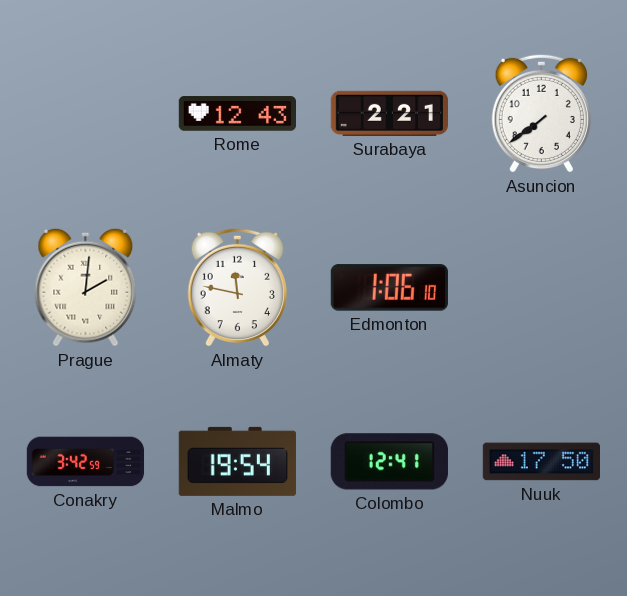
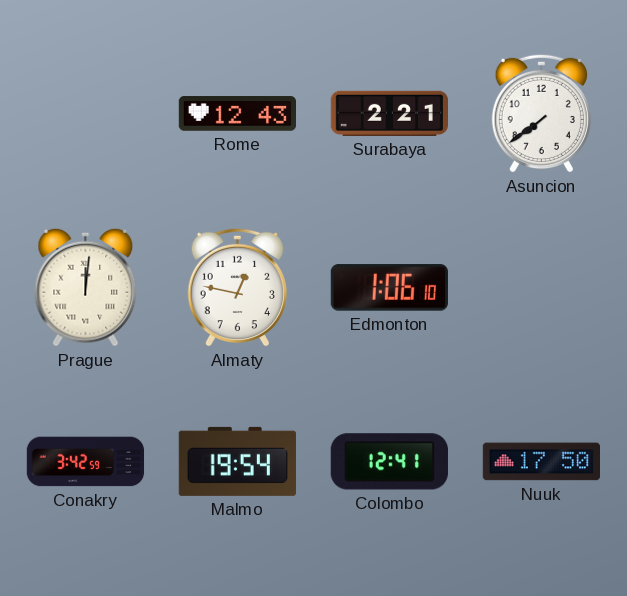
Prague: 2:01 -> 12:01 (86, 287)
Almaty: 11:47 -> 12:47 (237, 287)
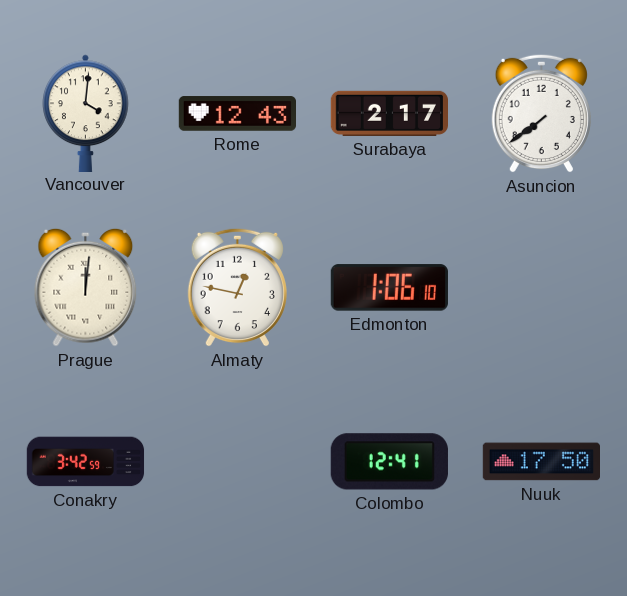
Vancouver: none -> 4:01 (86, 113)
Surabaya: 2:21 -> 2:17 (389, 113)
Malmo: 19:54 -> none (237, 461)
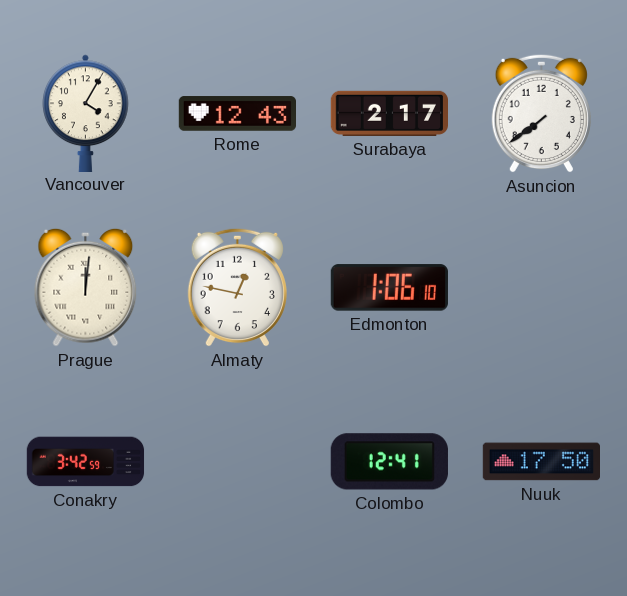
Vancouver: 4:01 -> 4:05 (86, 113)
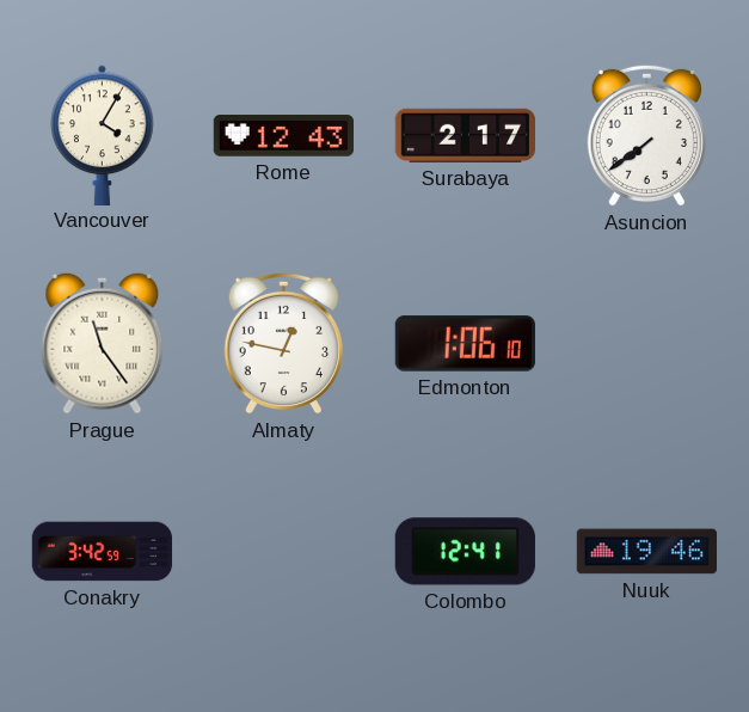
Prague: 12:01 -> 11:24 (103, 343)
Nuuk: 17:50 -> 19:46 (646, 552)
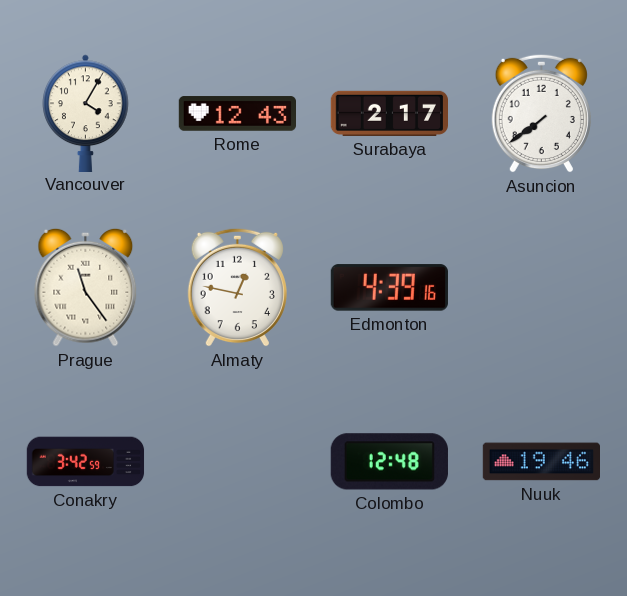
Edmonton: 1:06 -> 4:39 (389, 288)
Colombo: 12:41 -> 12:48 (389, 462)
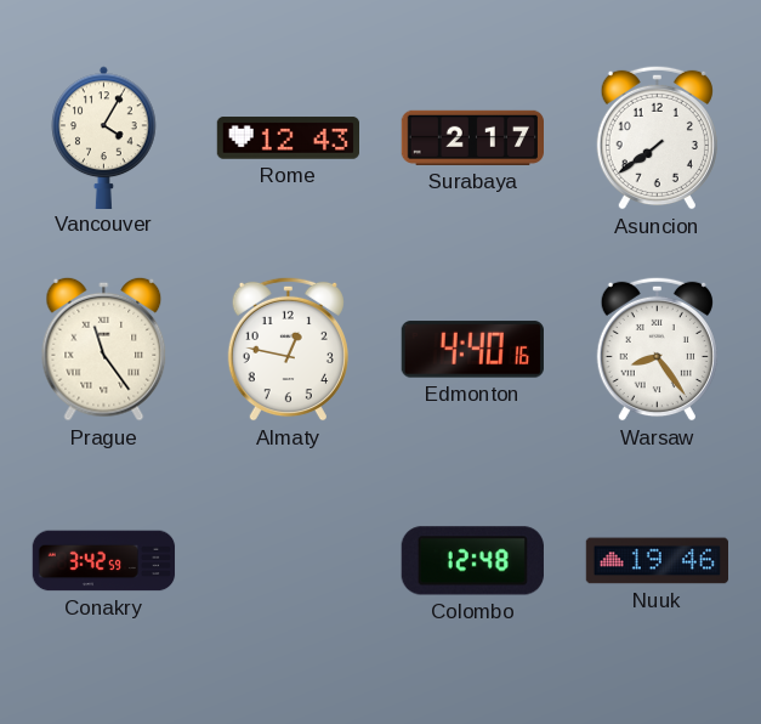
Edmonton: 4:39 -> 4:40 (472, 350)
Warsaw: none -> 8:24 (657, 349)
